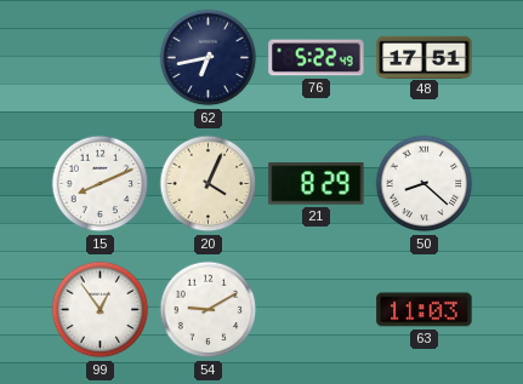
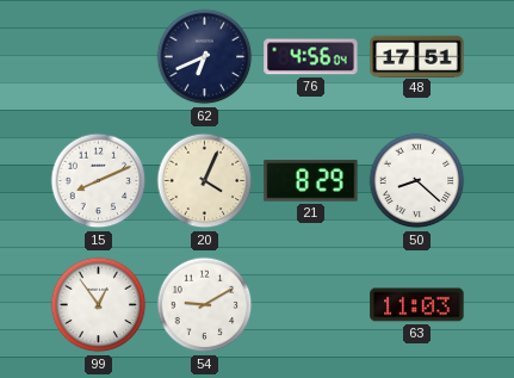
62: 6:43 -> 6:41 (205, 57)
76: 5:22 -> 4:56 (311, 57)
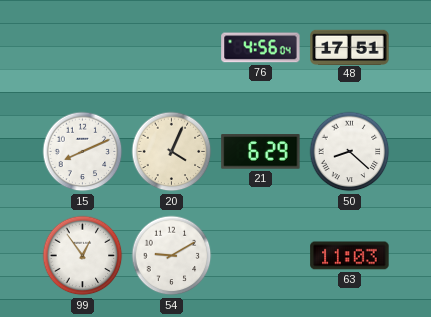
62: 6:41 -> none (205, 57)
21: 8:29 -> 6:29 (261, 152)
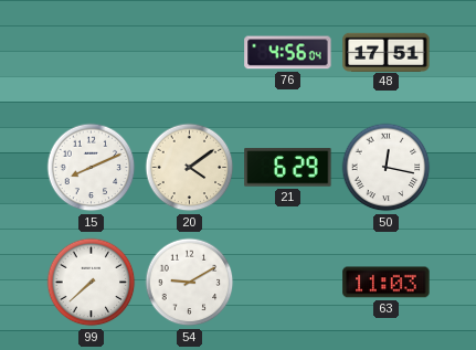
20: 4:04 -> 4:09 (190, 168)
50: 8:22 -> 12:17 (387, 168)
99: 12:54 -> 7:38 (92, 283)
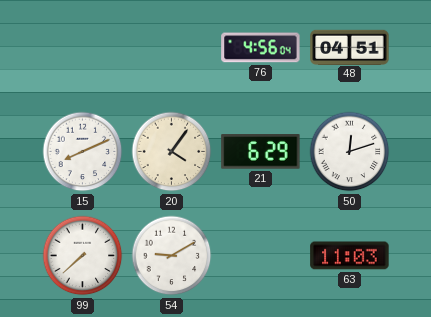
48: 17:51 -> 04:51 (350, 47)
20: 4:09 -> 4:06 (172, 152)
50: 12:17 -> 12:12 (350, 152)
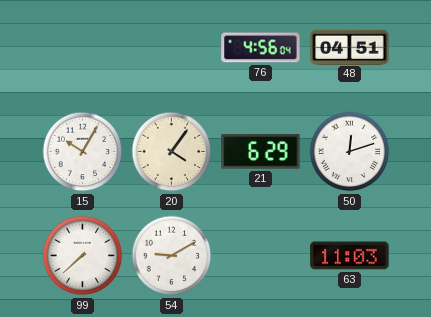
15: 8:11 -> 10:05 (83, 152)
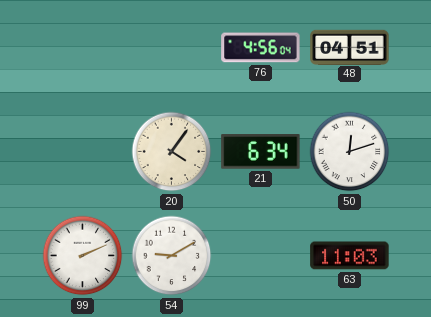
15: 10:05 -> none (83, 152)
21: 6:29 -> 6:34 (261, 152)
99: 7:38 -> 2:11 (83, 256)
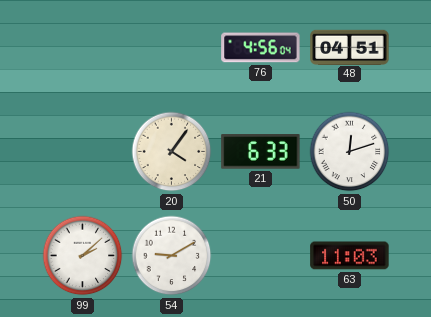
21: 6:34 -> 6:33 (261, 152)
99: 2:11 -> 2:08 (83, 256)
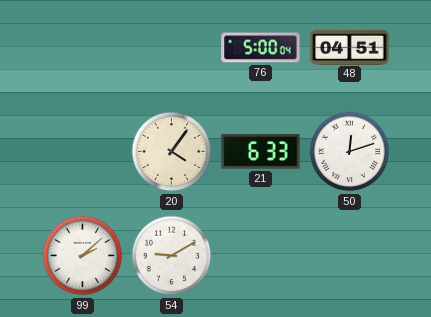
76: 4:56 -> 5:00 (261, 48)
63: 11:03 -> none (350, 256)
